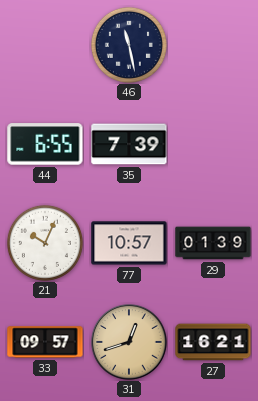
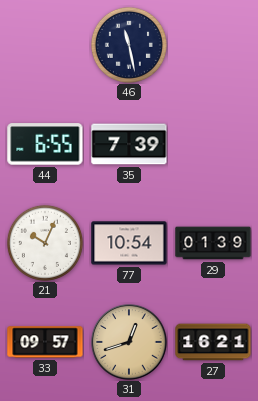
77: 10:57 -> 10:54 (129, 243)
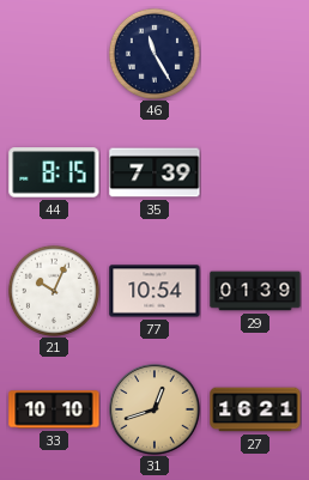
46: 11:28 -> 11:25 (154, 54)
44: 6:55 -> 8:15 (54, 172)
33: 09:57 -> 10:10 (54, 409)
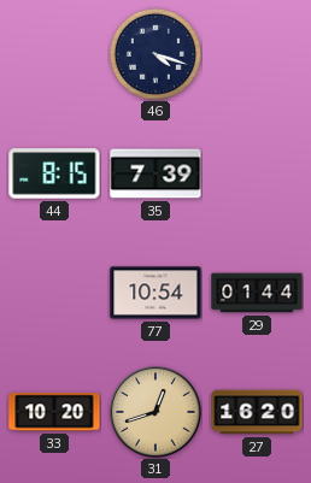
46: 11:25 -> 4:18 (155, 54)
21: 10:04 -> none (54, 291)
29: 01:39 -> 01:44 (257, 293)
33: 10:10 -> 10:20 (54, 412)
27: 16:21 -> 16:20 (257, 412)
